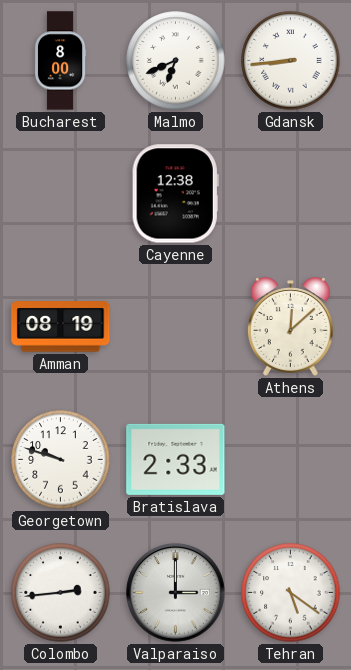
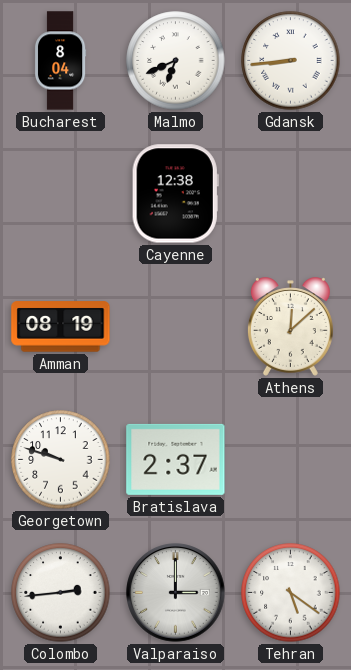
Bucharest: 8:00 -> 8:04 (60, 61)
Bratislava: 2:33 -> 2:37 (176, 459)
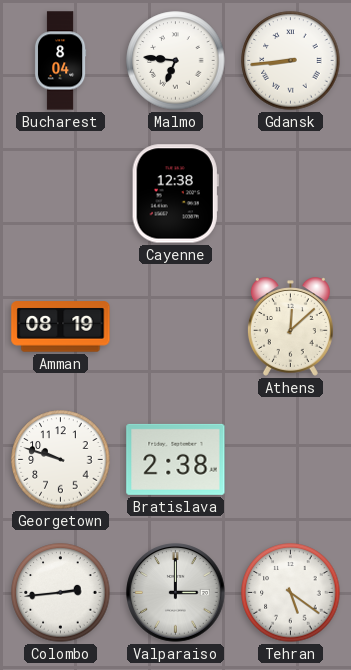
Malmo: 6:41 -> 6:46 (176, 61)
Bratislava: 2:37 -> 2:38 (176, 459)
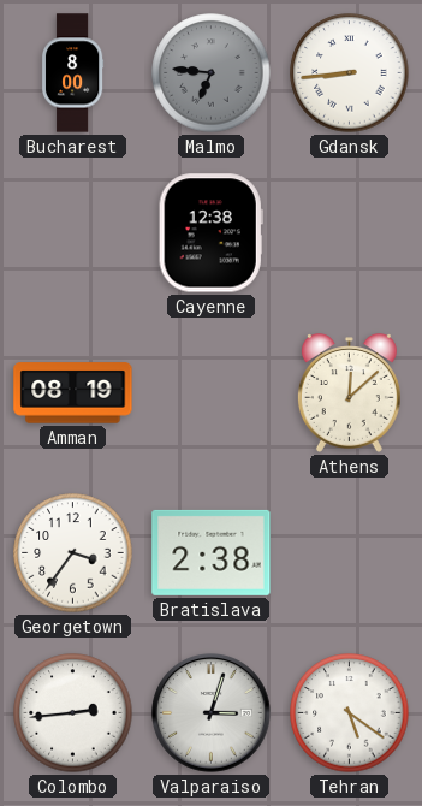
Bucharest: 8:04 -> 8:00 (72, 73)
Malmo dial: white -> grey (212, 73)
Georgetown: 9:48 -> 3:36 (73, 553)
Valparaiso: 3:00 -> 3:03 (212, 713)
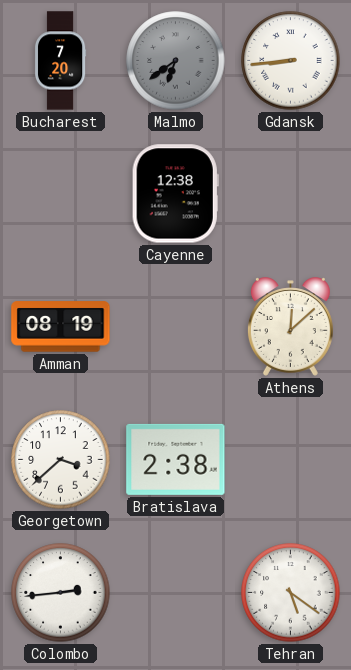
Bucharest: 8:00 -> 7:20 (60, 61)
Malmo: 6:46 -> 6:39 (176, 61)
Georgetown: 3:36 -> 3:38 (61, 460)
Valparaiso: 3:03 -> none (212, 713)
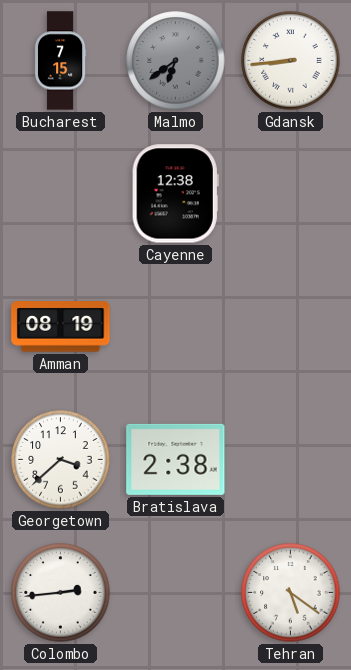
Bucharest: 7:20 -> 7:15 (60, 61)
Athens: 12:08 -> none (290, 327)
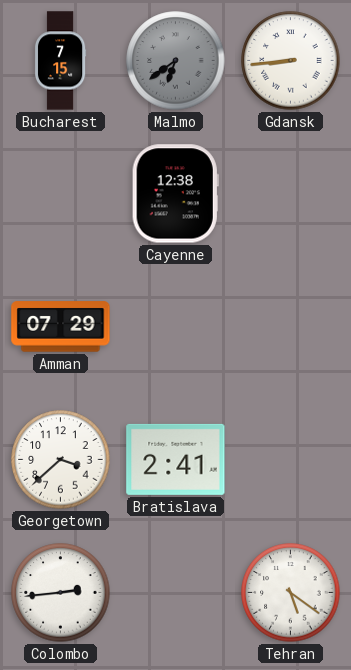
Amman: 08:19 -> 07:29 (61, 327)
Bratislava: 2:38 -> 2:41 (176, 459)
